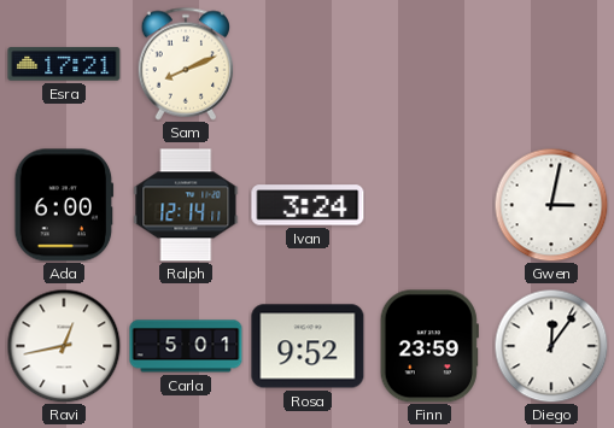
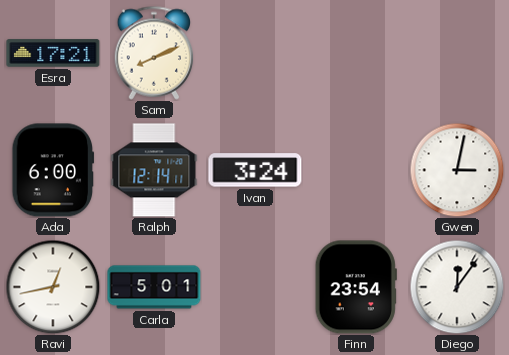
Rosa: 9:52 -> none (308, 346)
Finn: 23:59 -> 23:54 (356, 287)
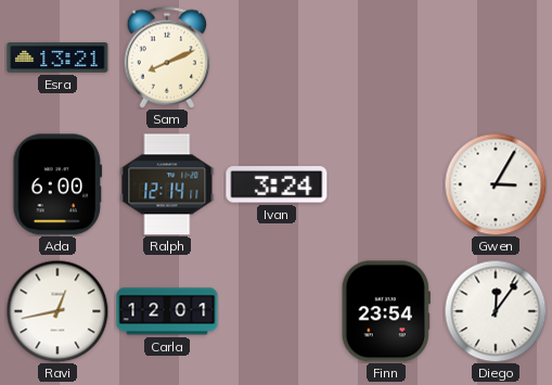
Esra: 17:21 -> 13:21 (57, 57)
Gwen: 3:02 -> 3:05 (496, 184)
Carla: 5:01 -> 12:01 (167, 311)
